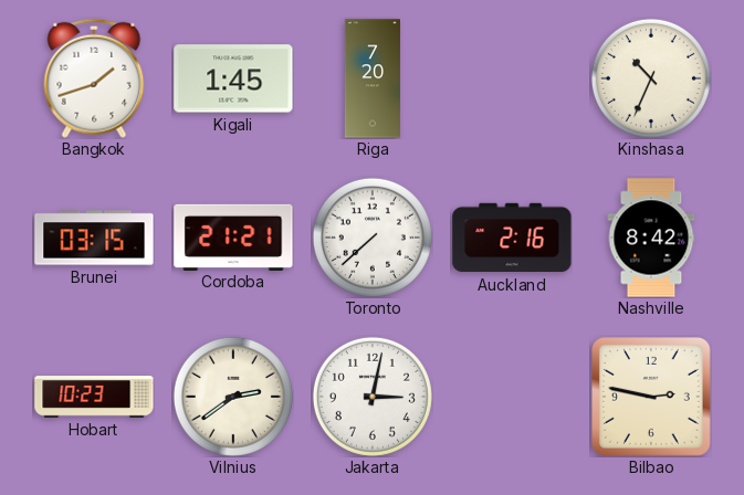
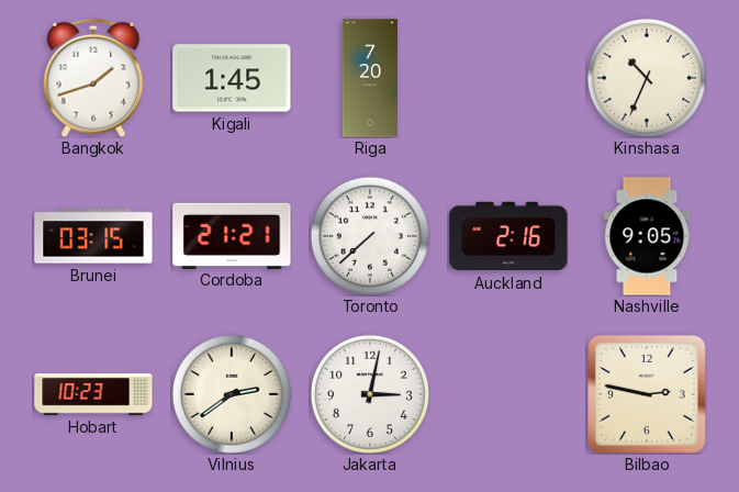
Nashville: 8:42 -> 9:05 (647, 236)
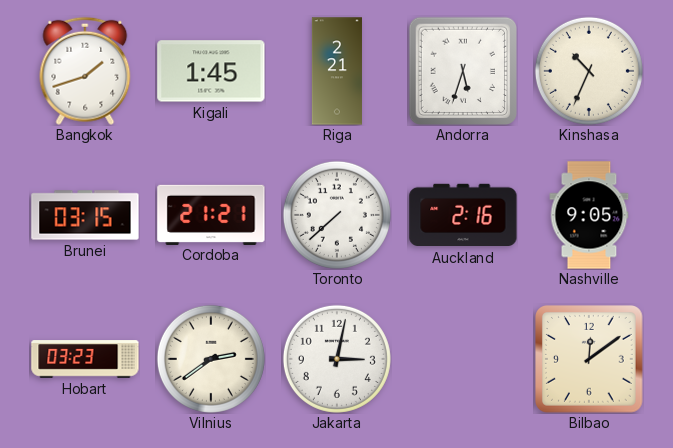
Riga: 7:20 -> 2:21 (337, 71)
Andorra: none -> 5:33 (462, 70)
Hobart: 10:23 -> 03:23 (85, 359)
Bilbao: 2:47 -> 12:09 (590, 360)
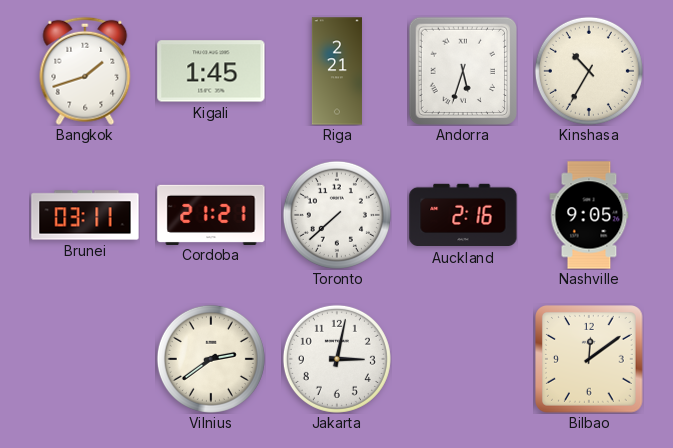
Kinshasa: 10:34 -> 10:35 (589, 71)
Brunei: 03:15 -> 03:11 (85, 215)
Hobart: 03:23 -> none (85, 359)
